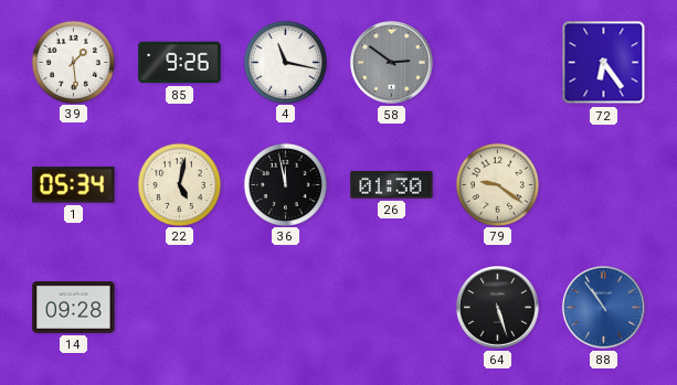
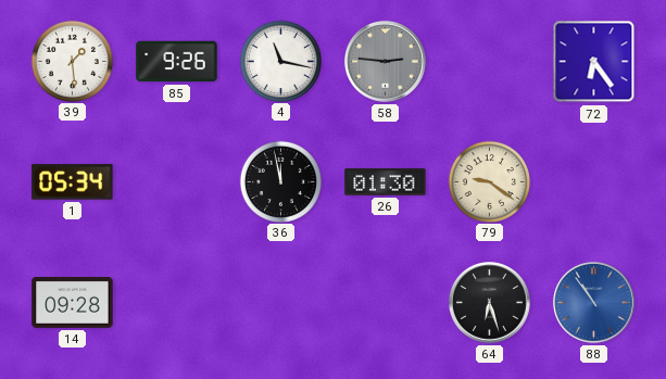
58: 2:51 -> 2:46 (386, 62)
22: 5:02 -> none (179, 184)
64: 5:27 -> 6:27 (490, 303)
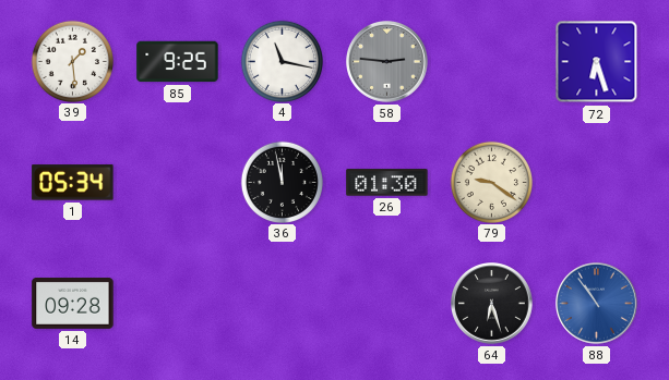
85: 9:26 -> 9:25 (178, 62)
72: 6:24 -> 6:27 (597, 62)
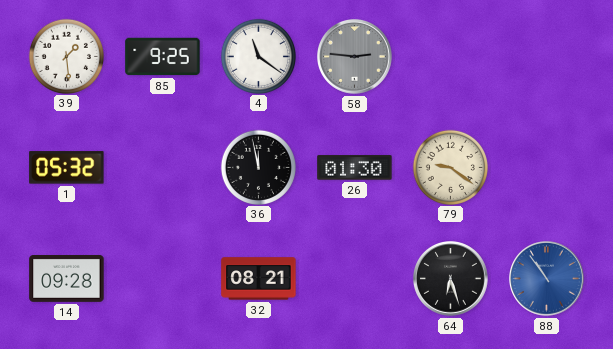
4: 11:17 -> 11:21 (258, 56)
72: 6:27 -> none (597, 62)
1: 05:34 -> 05:32 (67, 168)
32: none -> 08:21 (259, 279)
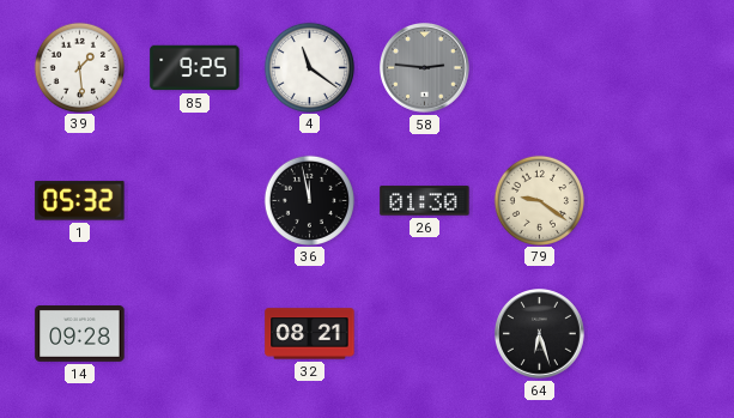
88: 10:54 -> none (547, 279)
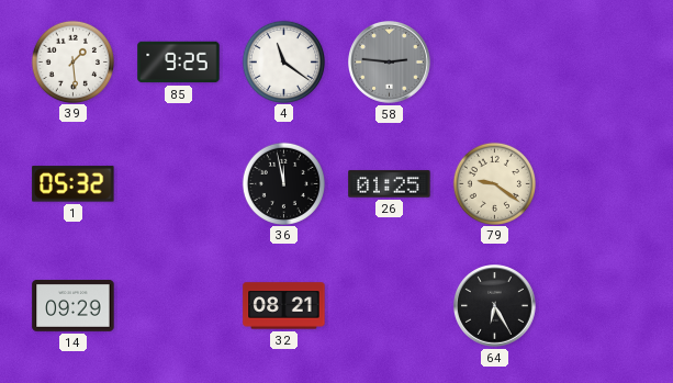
26: 01:30 -> 01:25 (390, 184)
14: 09:28 -> 09:29 (74, 306)
64: 6:27 -> 6:25 (495, 306)
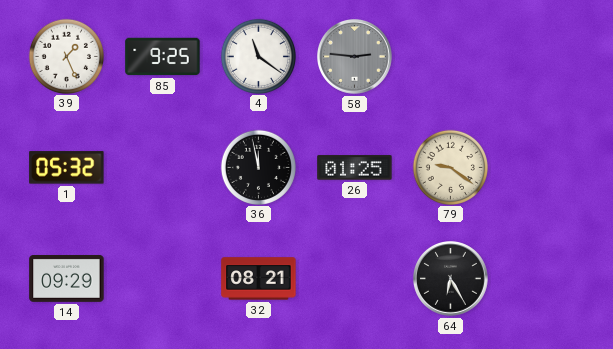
39: 1:29 -> 1:26 (66, 56)
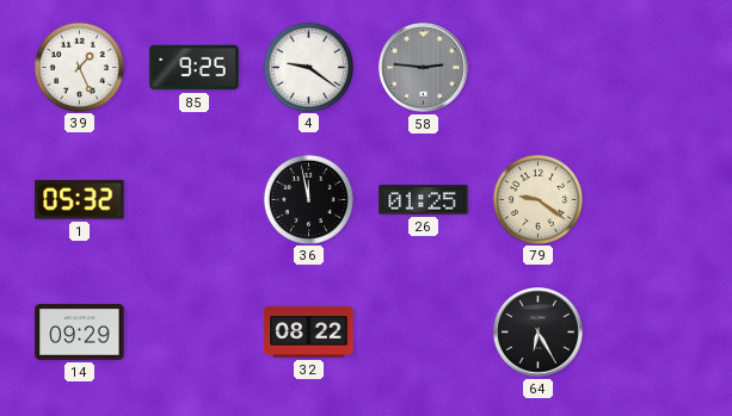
4: 11:21 -> 9:21 (308, 67)
32: 08:21 -> 08:22 (309, 333)
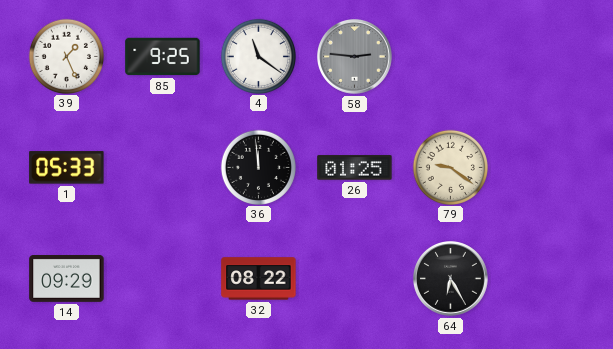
4: 9:21 -> 11:21 (258, 56)
1: 05:32 -> 05:33 (67, 168)
36: 11:58 -> 11:59 (258, 167)
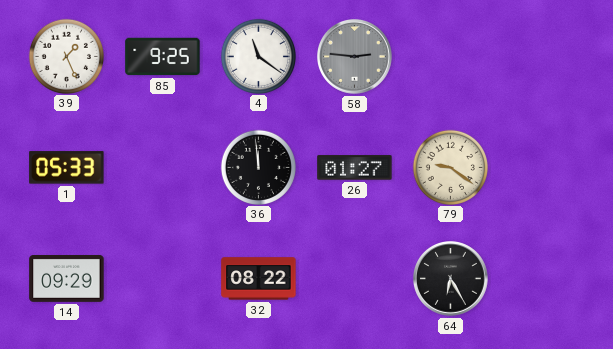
26: 01:25 -> 01:27 (355, 168)
